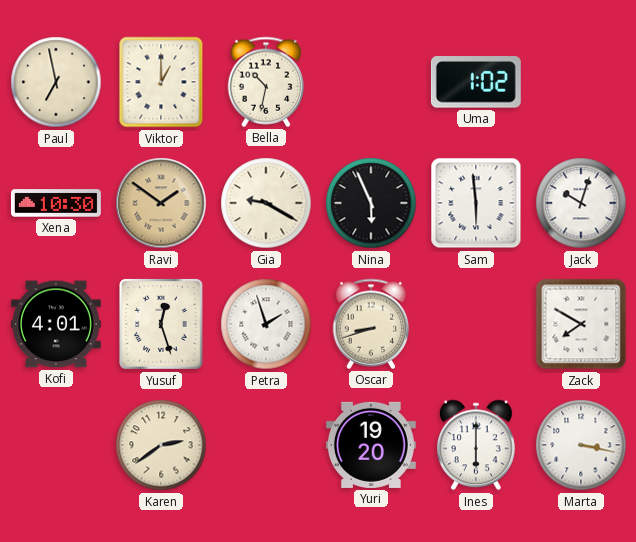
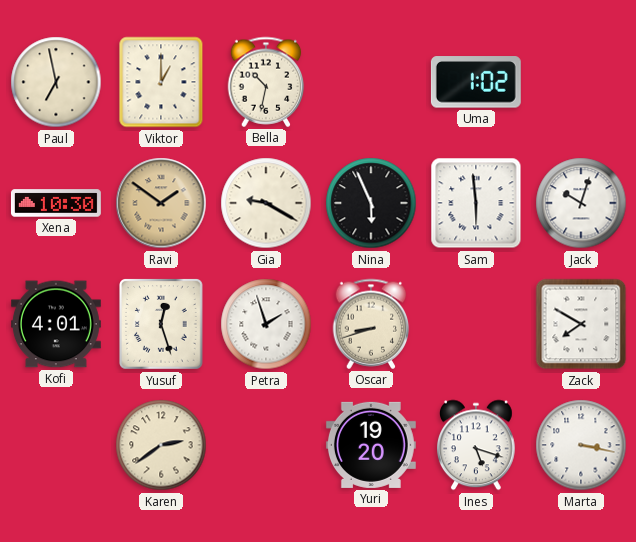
Ines: 6:00 -> 5:18 (477, 445)
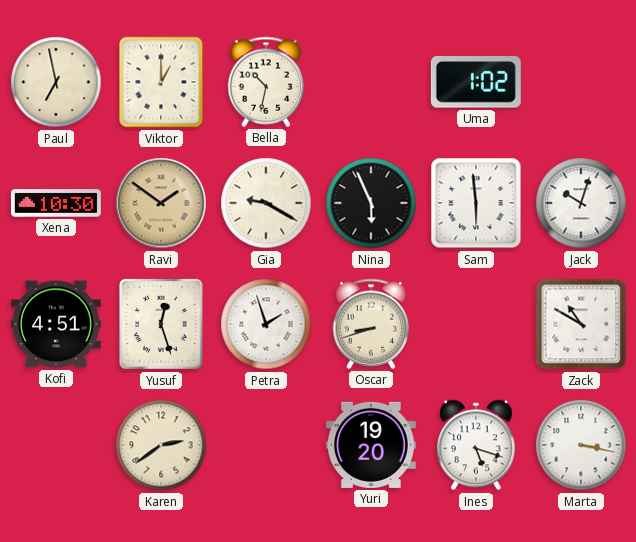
Kofi: 4:01 -> 4:51 (56, 324)
Zack: 7:50 -> 10:50 (581, 324)
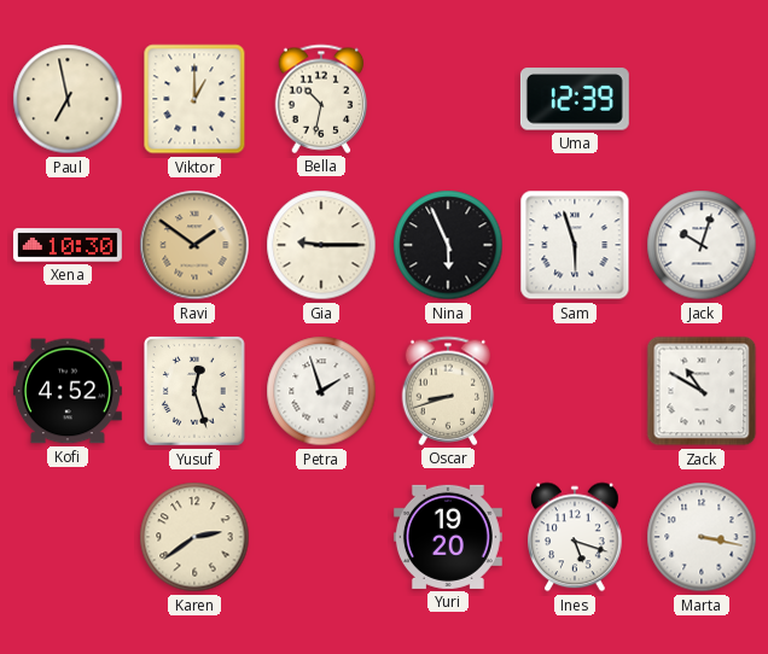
Uma: 1:02 -> 12:39 (575, 99)
Gia: 9:20 -> 9:15 (321, 245)
Sam: 5:59 -> 5:57 (575, 245)
Kofi: 4:51 -> 4:52 (68, 391)
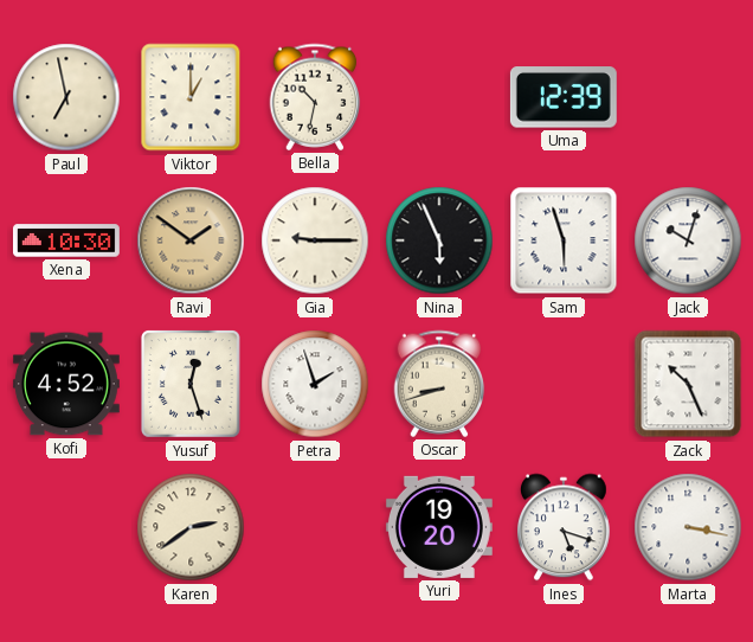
Zack: 10:50 -> 10:26 (688, 384)
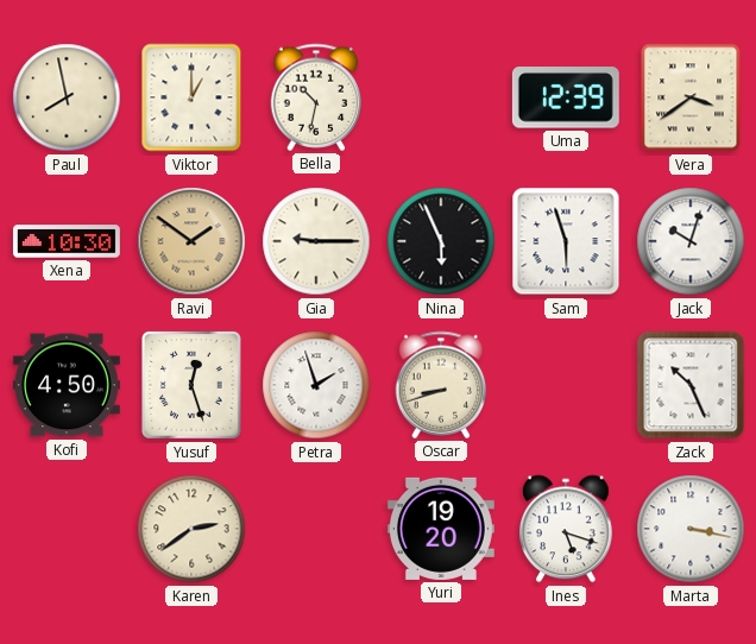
Paul: 6:58 -> 7:58 (67, 97)
Vera: none -> 3:39 (691, 97)
Kofi: 4:52 -> 4:50 (67, 385)
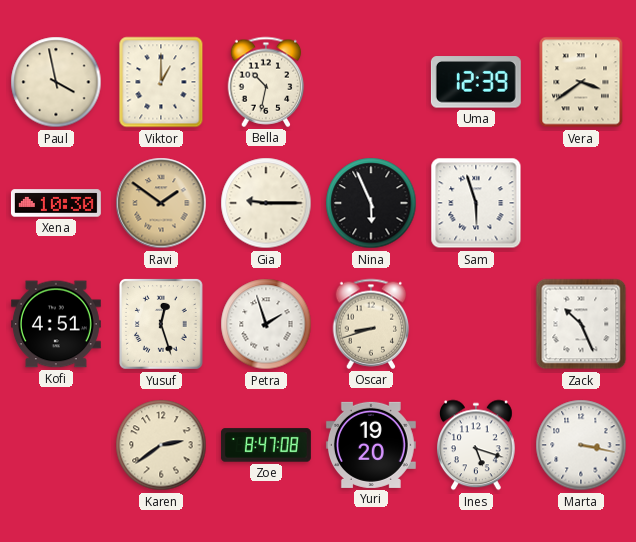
Paul: 7:58 -> 3:58 (56, 82)
Jack: 10:03 -> none (691, 241)
Kofi: 4:50 -> 4:51 (56, 324)
Zoe: none -> 8:47 (266, 445)
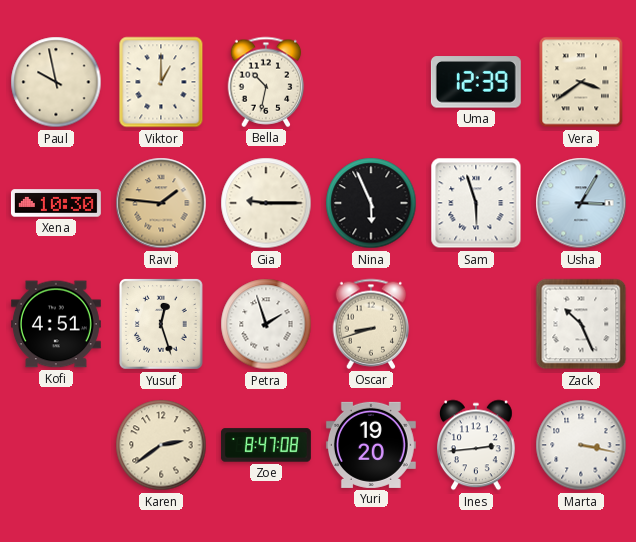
Paul: 3:58 -> 9:58 (56, 82)
Ravi: 1:51 -> 1:46 (161, 203)
Usha: none -> 3:05 (581, 203)
Ines: 5:18 -> 2:44 (477, 445)
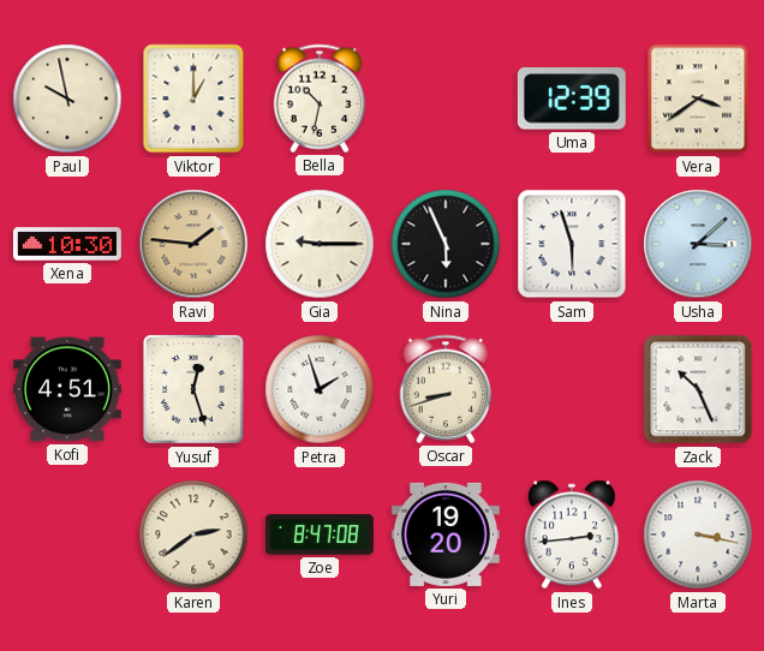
Usha: 3:05 -> 3:08 (698, 244)
